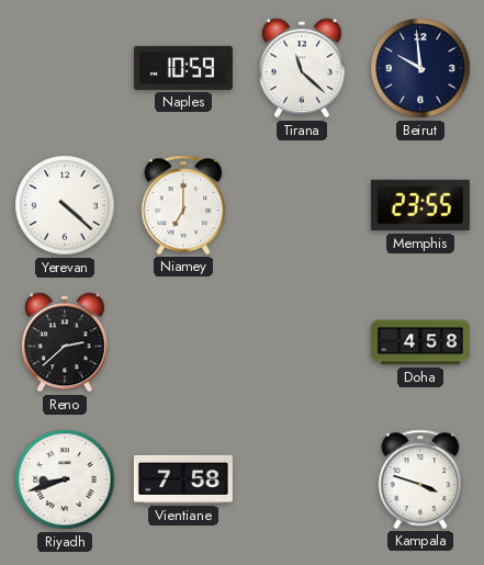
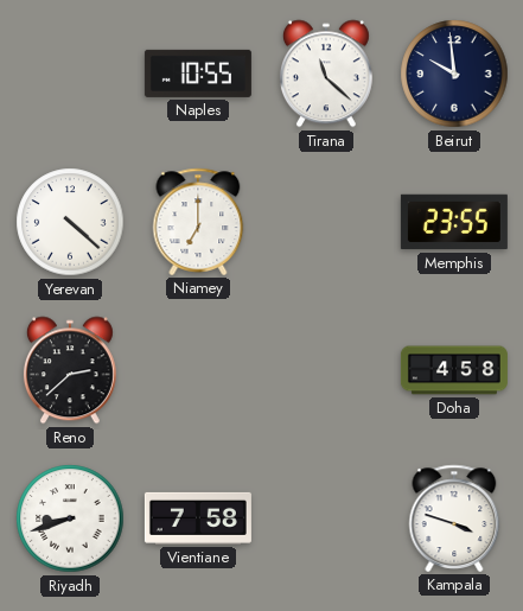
Naples: 10:59 -> 10:55 (198, 74)
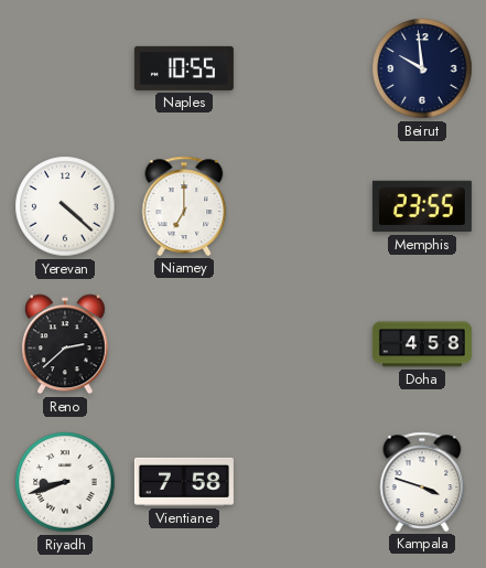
Tirana: 11:22 -> none (326, 74)
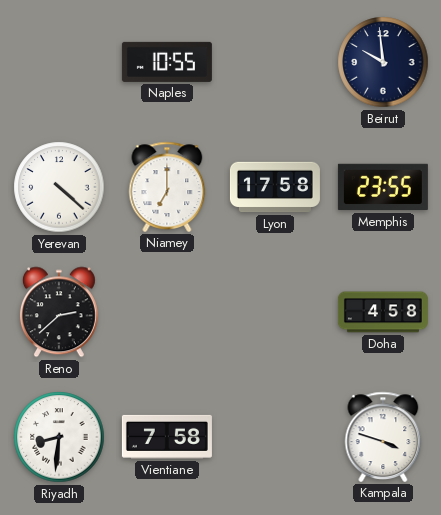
Lyon: none -> 17:58 (275, 187)
Riyadh: 8:42 -> 8:31 (59, 437)
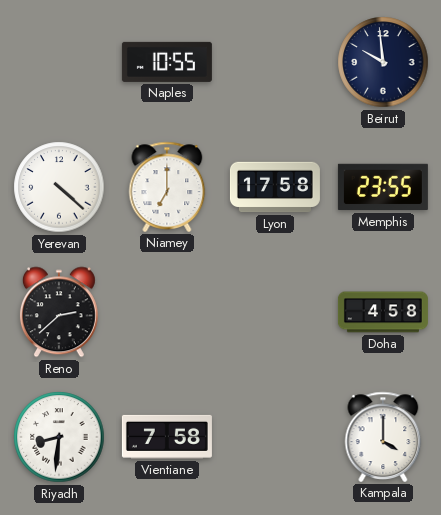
Kampala: 3:48 -> 4:00 (383, 437)
